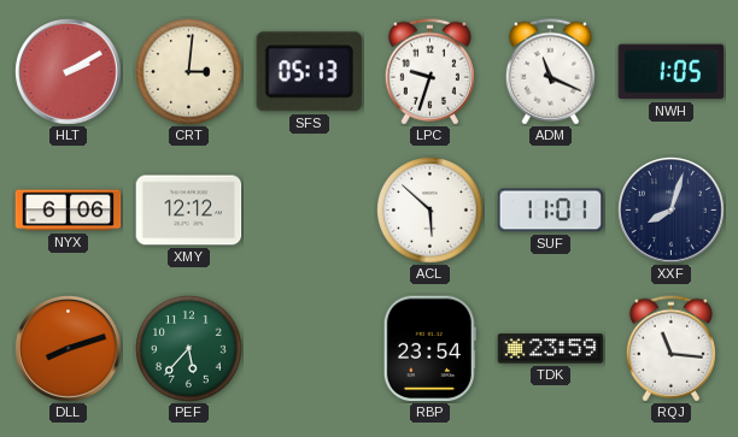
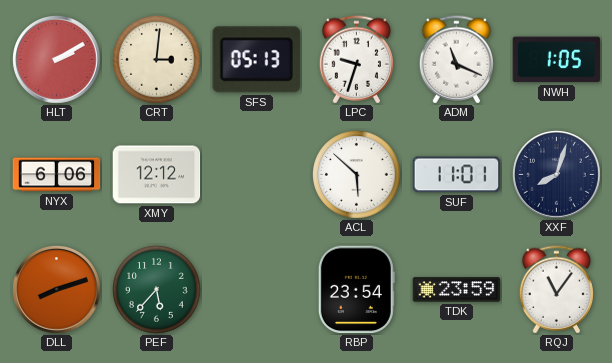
RQJ: 11:16 -> 11:06 (556, 290)
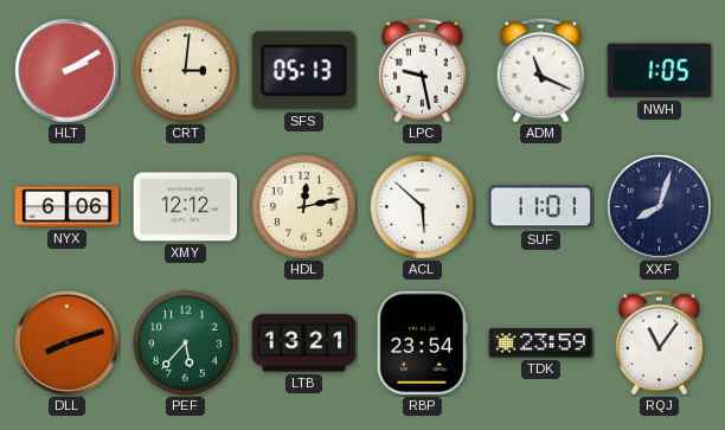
LPC: 9:33 -> 9:28 (422, 71)
HDL: none -> 12:13 (304, 207)
LTB: none -> 13:21 (304, 344)
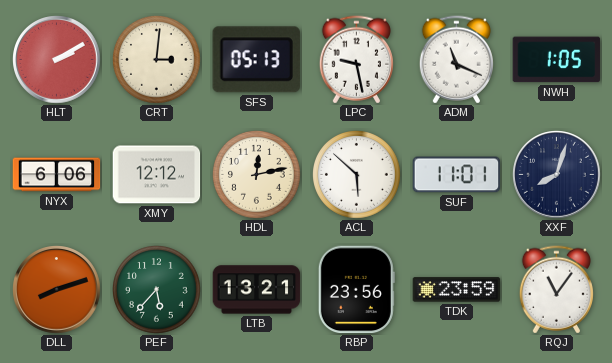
RBP: 23:54 -> 23:56 (356, 290)
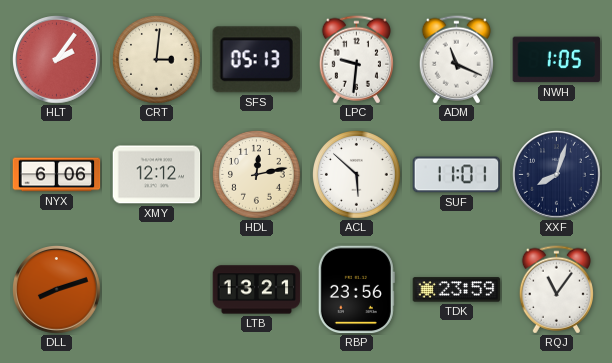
HLT: 2:10 -> 2:06 (57, 60)
LPC: 9:28 -> 9:31 (356, 60)
PEF: 5:37 -> none (157, 290)
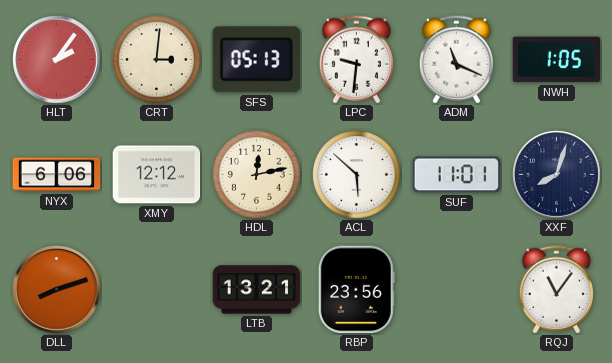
TDK: 23:59 -> none (457, 290)
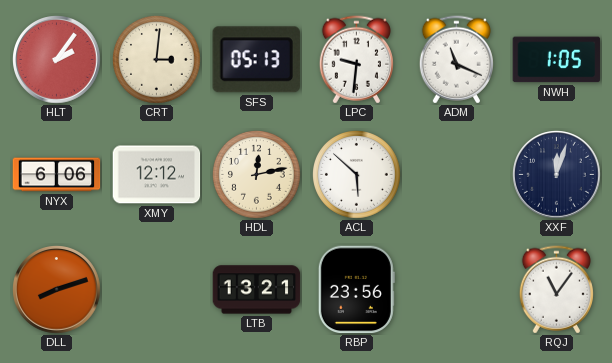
SUF: 11:01 -> none (457, 175)
XXF: 8:03 -> 12:03 (557, 175)
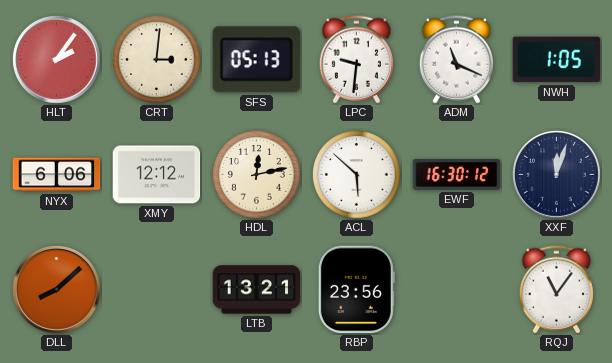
EWF: none -> 16:30 (457, 174)
DLL: 8:12 -> 8:08 (57, 290)
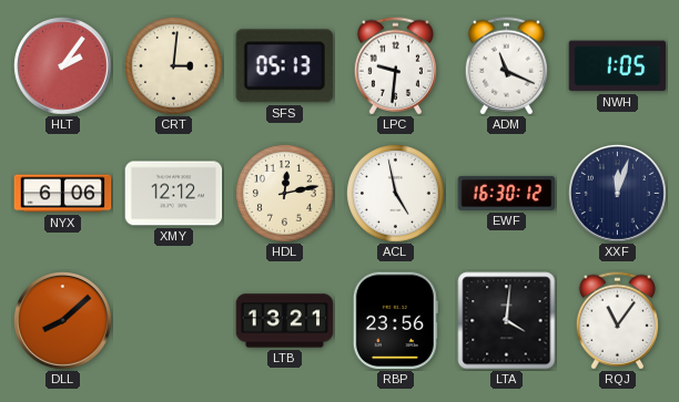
ACL: 5:52 -> 4:58 (396, 194)
LTA: none -> 4:01 (507, 321)
